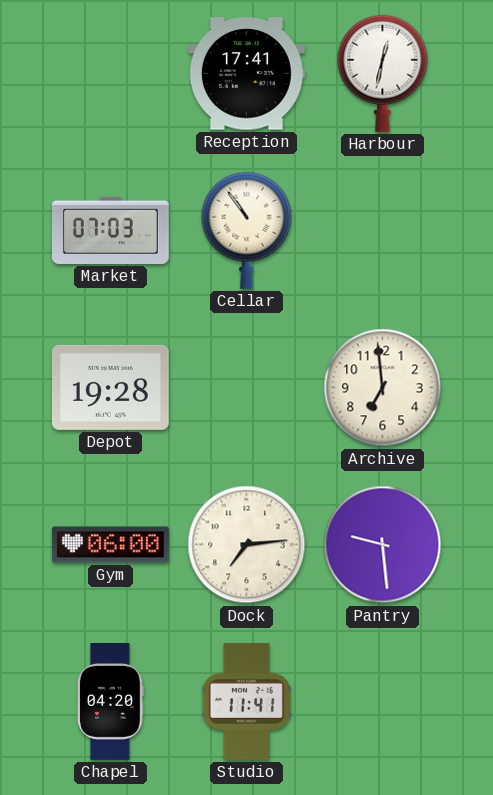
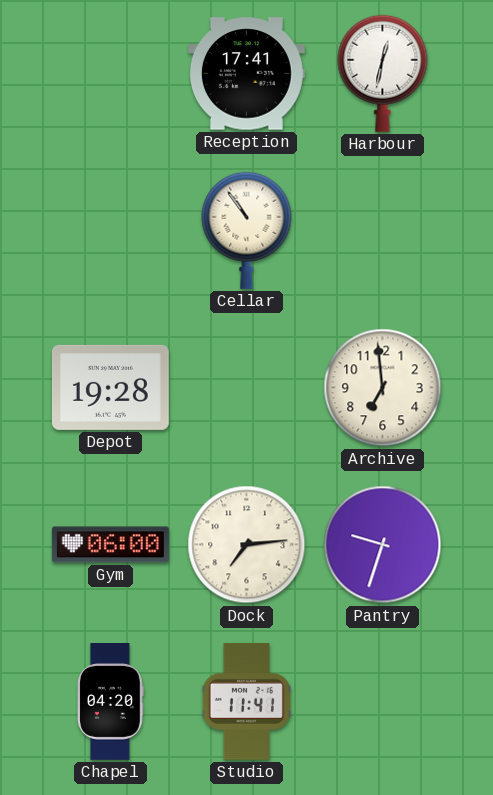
Market: 07:03 -> none (110, 230)
Pantry: 9:29 -> 9:33 (383, 545)
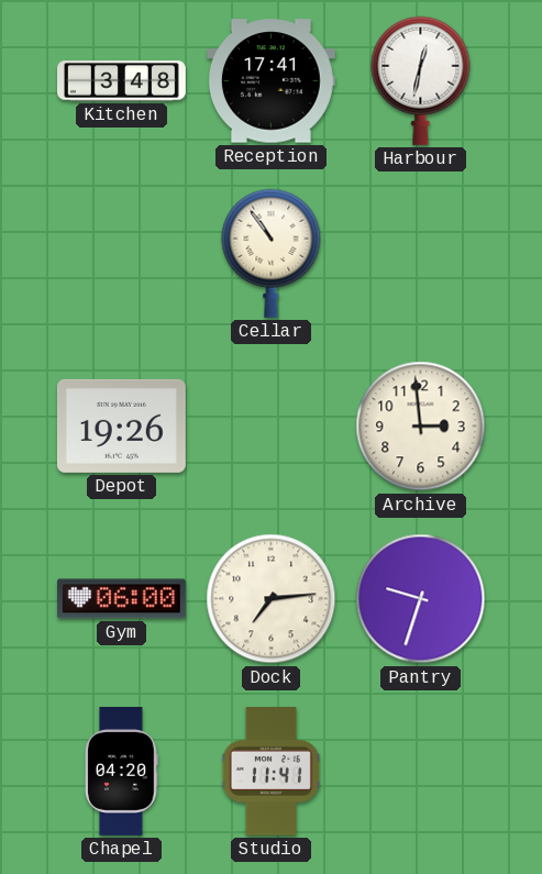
Kitchen: none -> 3:48 (122, 81)
Depot: 19:28 -> 19:26 (121, 425)
Archive: 6:59 -> 2:59 (421, 427)
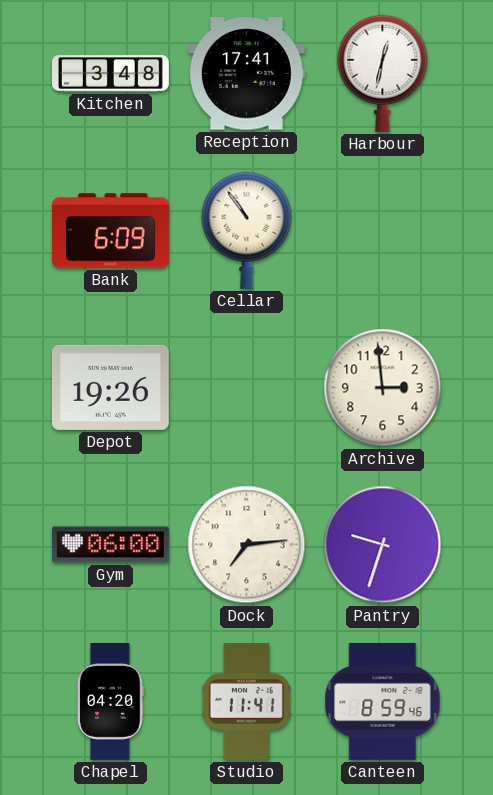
Bank: none -> 6:09 (110, 231)
Canteen: none -> 8:59 (383, 701)
